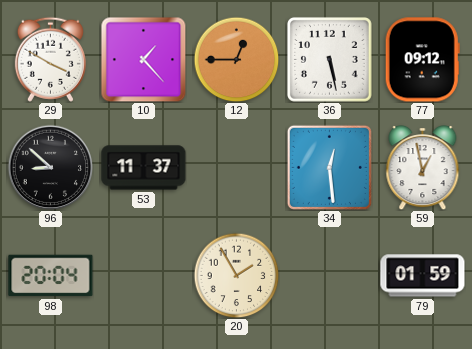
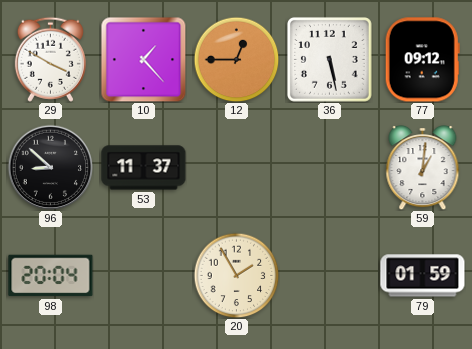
34: 12:29 -> none (329, 167)
59: 12:58 -> 1:01 (423, 168)
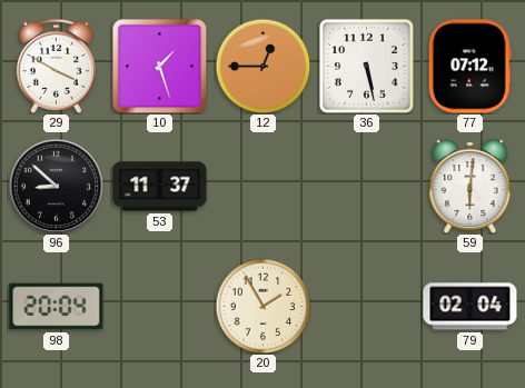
10: 1:23 -> 1:27 (159, 66)
77: 09:12 -> 07:12 (469, 67)
59: 1:01 -> 6:01 (470, 187)
79: 01:59 -> 02:04 (470, 307)
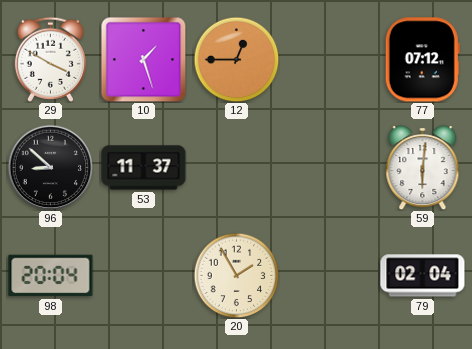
36: 5:28 -> none (366, 66)
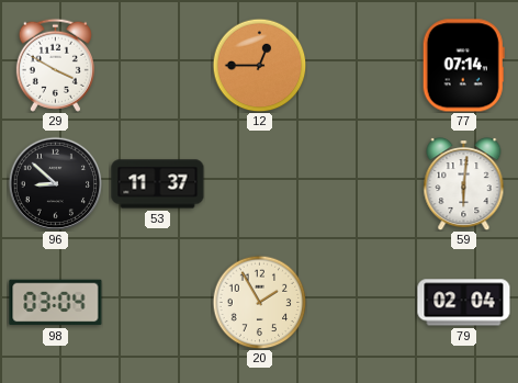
10: 1:27 -> none (143, 59)
77: 07:12 -> 07:14 (463, 66)
98: 20:04 -> 03:04 (56, 303)
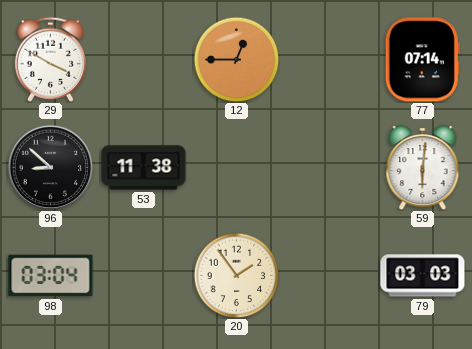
53: 11:37 -> 11:38 (144, 168)
20: 1:55 -> 1:54 (236, 275)
79: 02:04 -> 03:03 (423, 276)
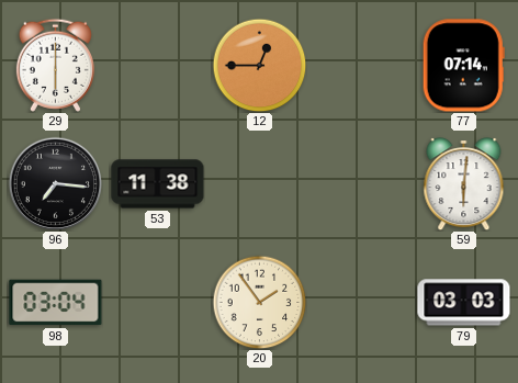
29: 3:50 -> 6:00 (55, 65)
96: 8:52 -> 7:16 (55, 183)
